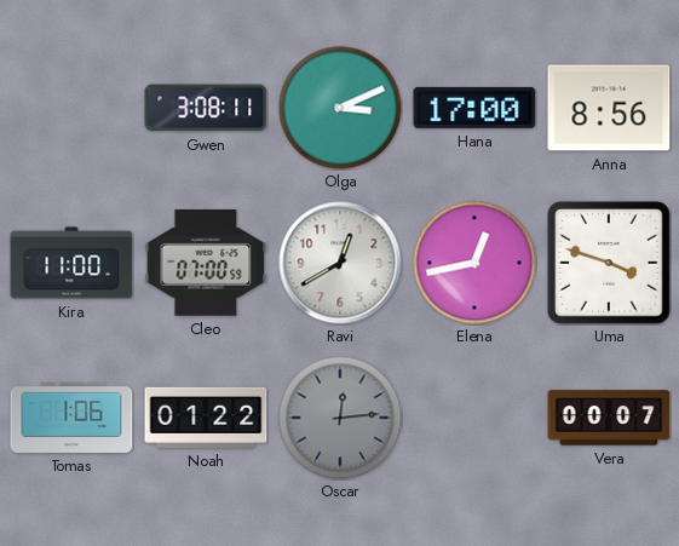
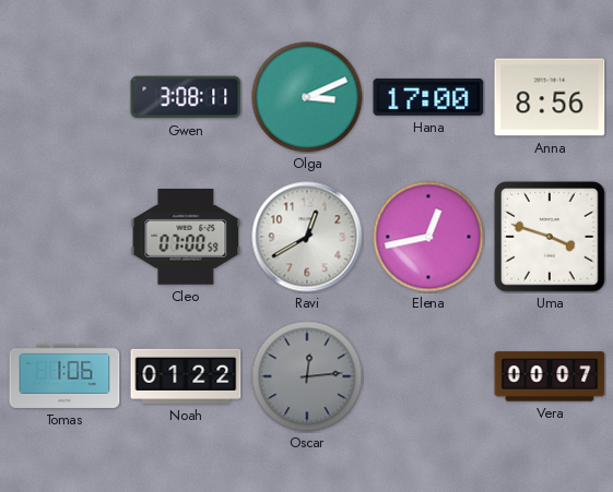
Kira: 11:00 -> none (71, 263)
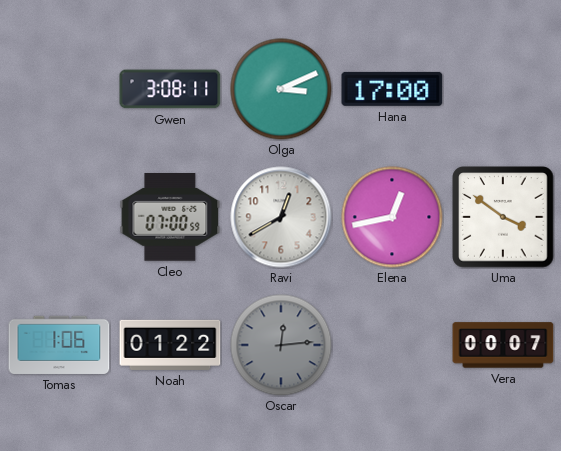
Anna: 8:56 -> none (550, 97)
Uma: 3:48 -> 3:51 (503, 217)
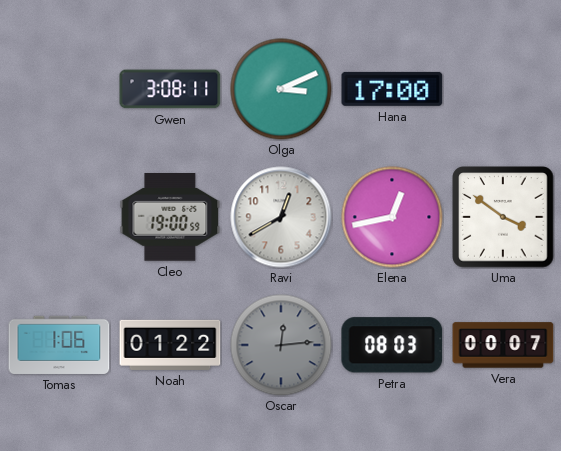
Cleo: 07:00 -> 19:00 (170, 218)
Petra: none -> 08:03 (392, 345)
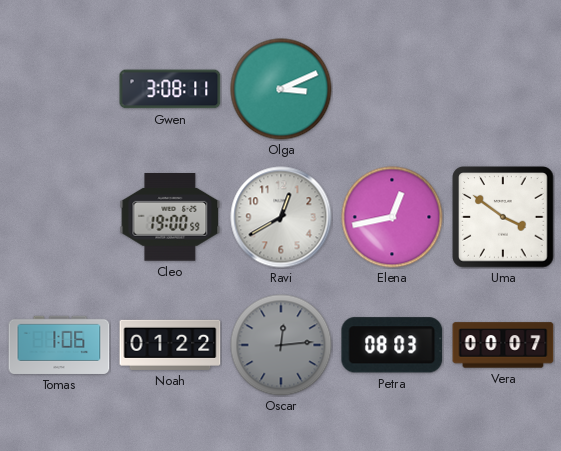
Hana: 17:00 -> none (392, 89)
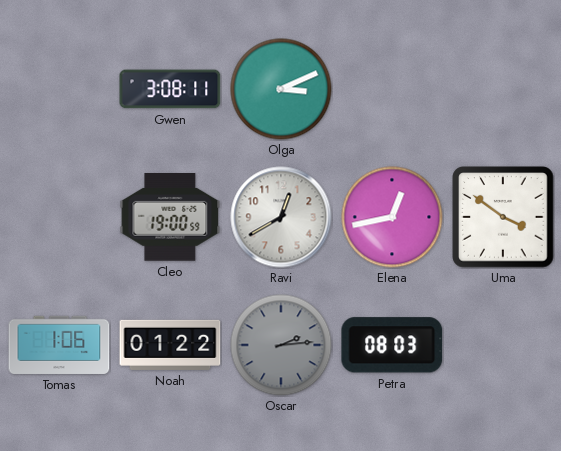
Oscar: 12:14 -> 2:14 (281, 345)
Vera: 00:07 -> none (503, 345)
